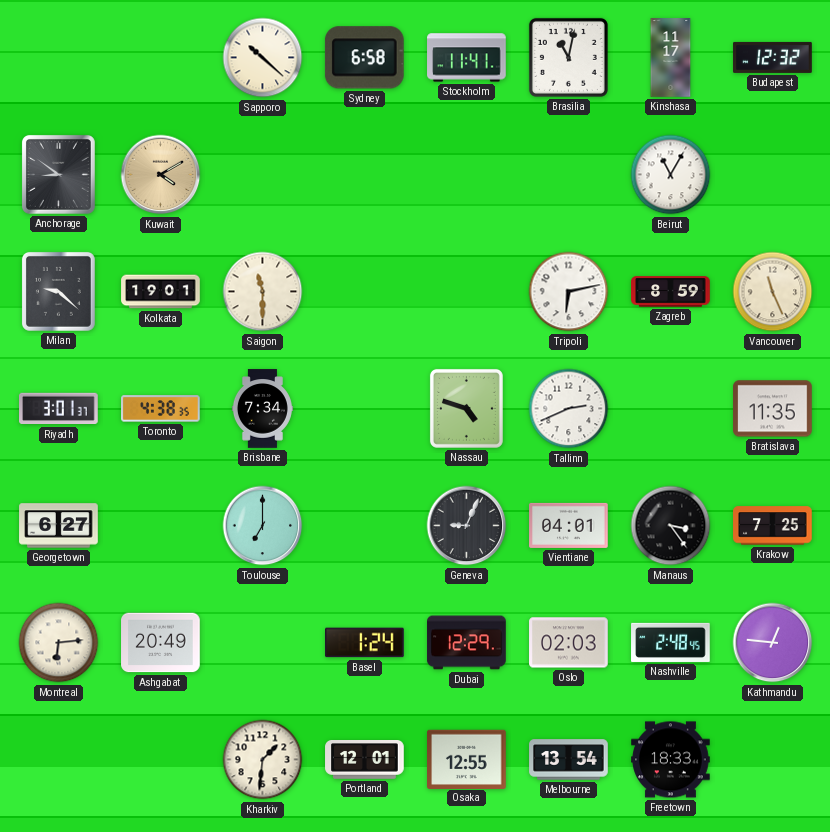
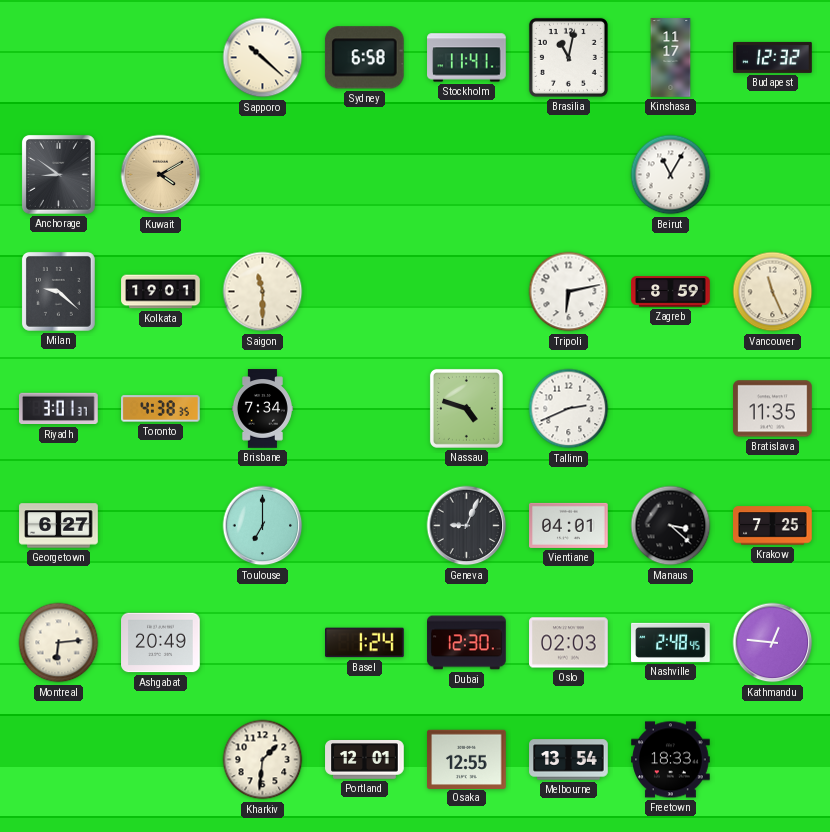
Manaus: 3:24 -> 3:22 (671, 526)
Dubai: 12:29 -> 12:30 (467, 643)
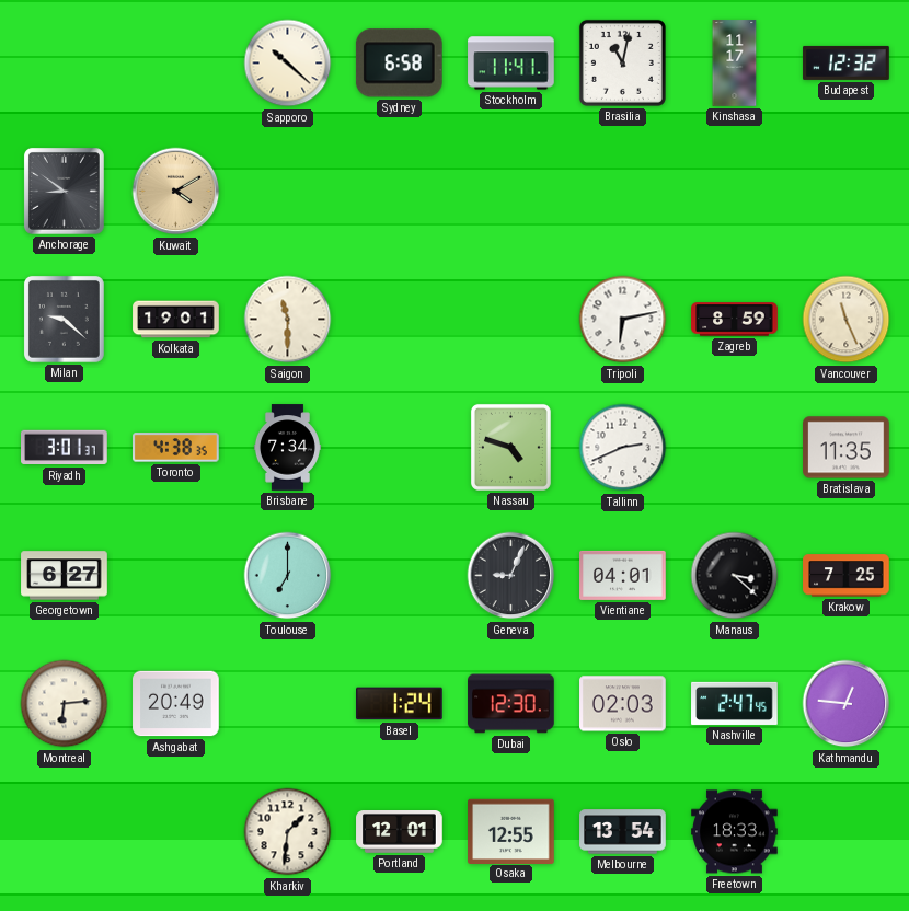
Beirut: 11:05 -> none (671, 175)
Nashville: 2:48 -> 2:47 (735, 703)
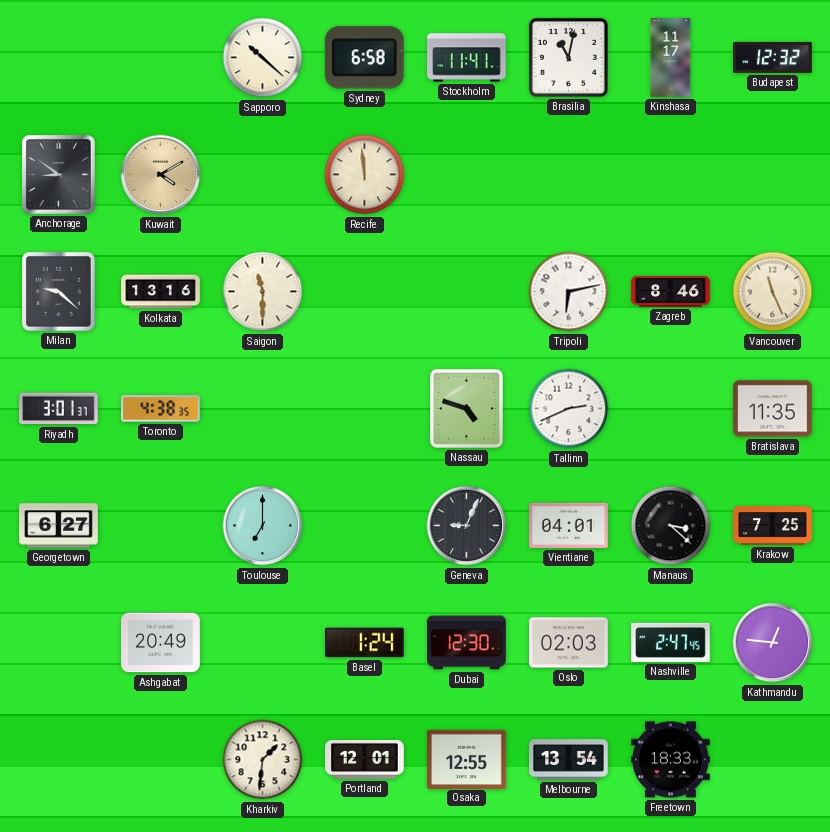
Recife: none -> 11:59 (365, 175)
Kolkata: 19:01 -> 13:16 (161, 292)
Zagreb: 8:59 -> 8:46 (671, 292)
Brisbane: 7:34 -> none (287, 448)
Montreal: 6:14 -> none (65, 704)
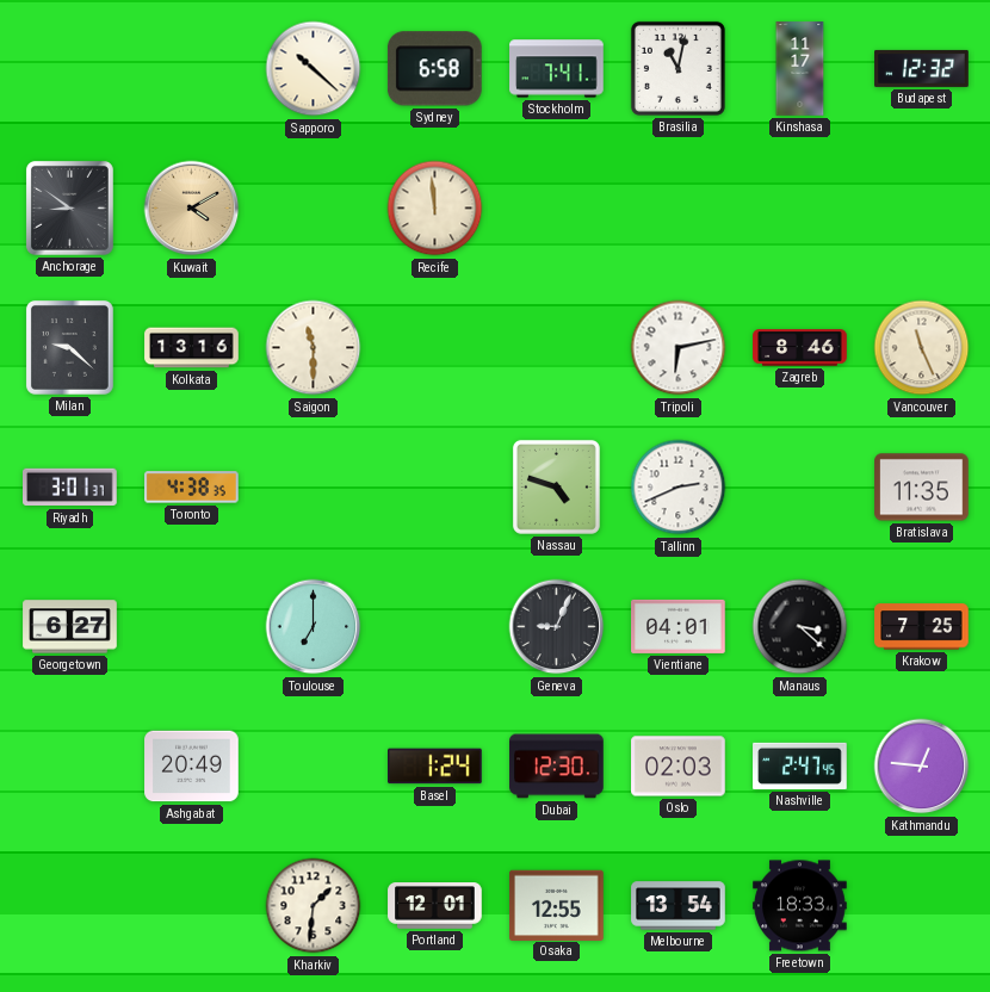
Stockholm: 11:41 -> 7:41 (557, 69)
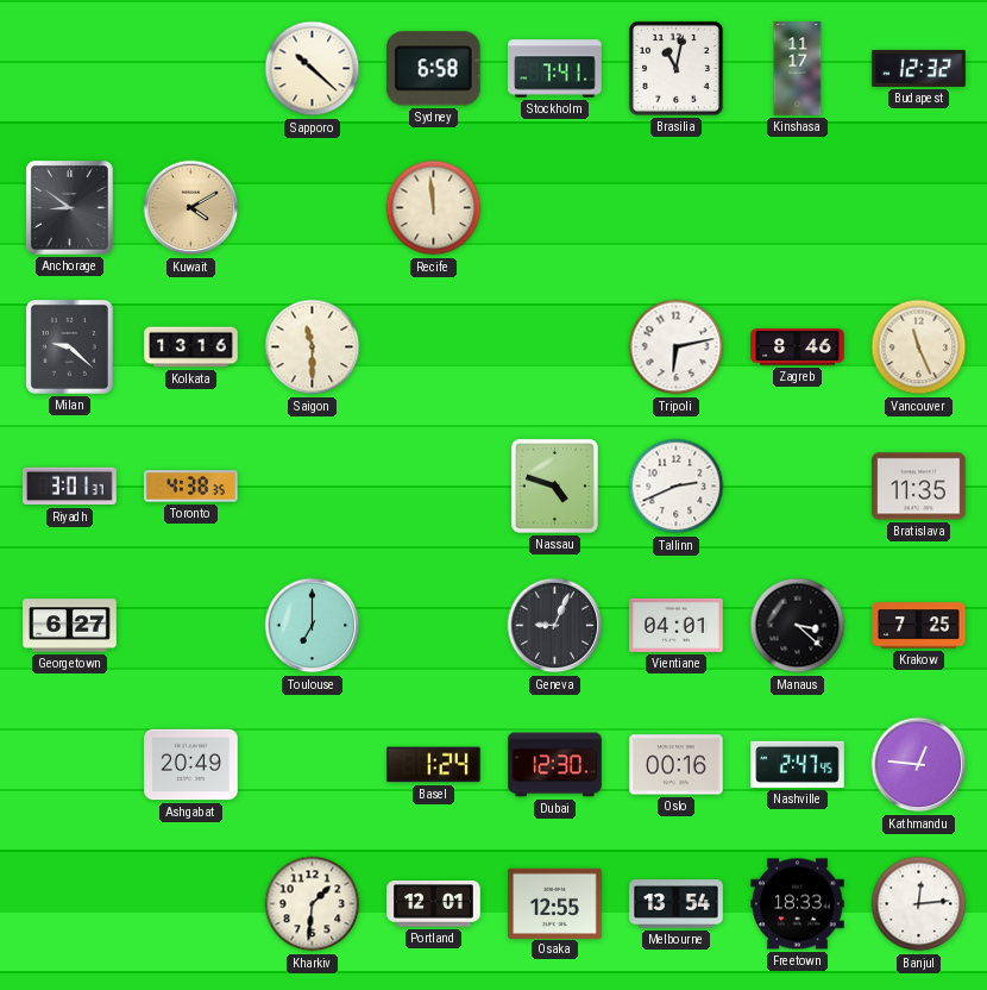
Oslo: 02:03 -> 00:16 (677, 765)
Banjul: none -> 12:14 (919, 904)
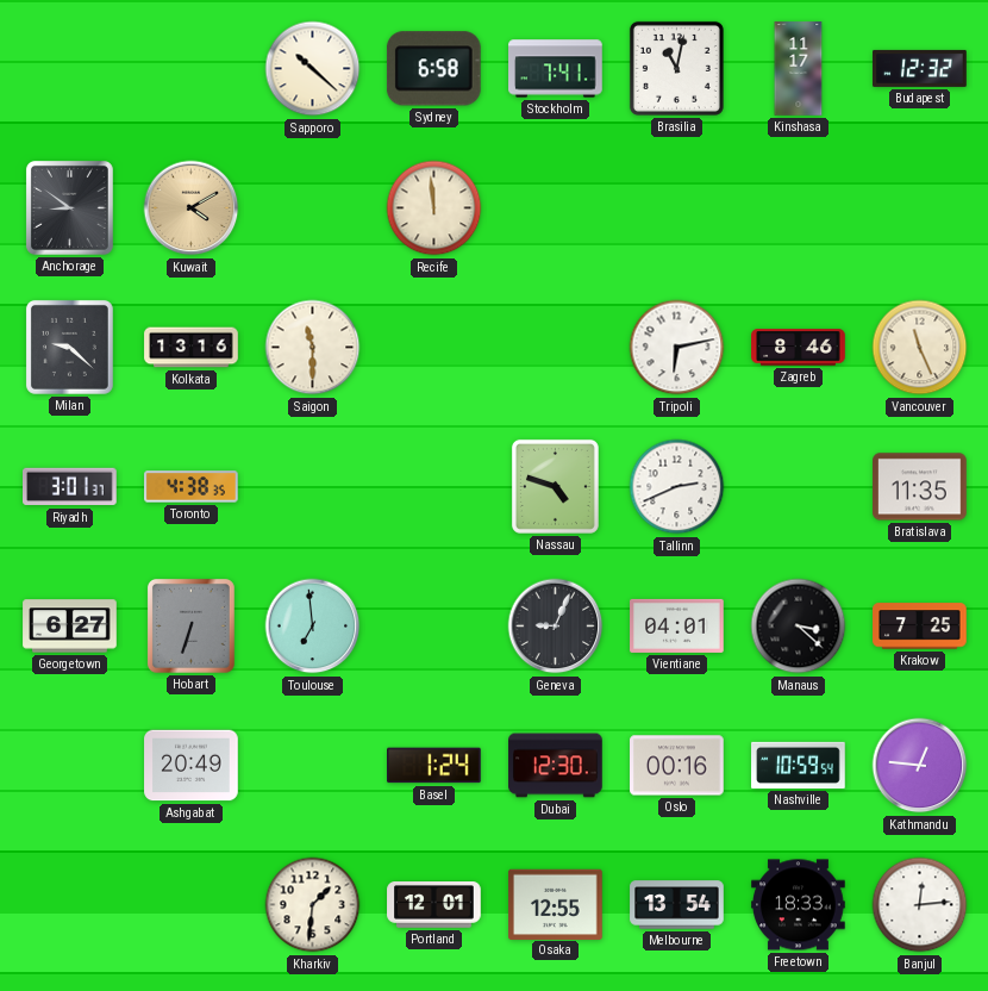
Hobart: none -> 6:33 (190, 625)
Toulouse: 7:00 -> 6:59 (313, 627)
Nashville: 2:47 -> 10:59 (799, 765)
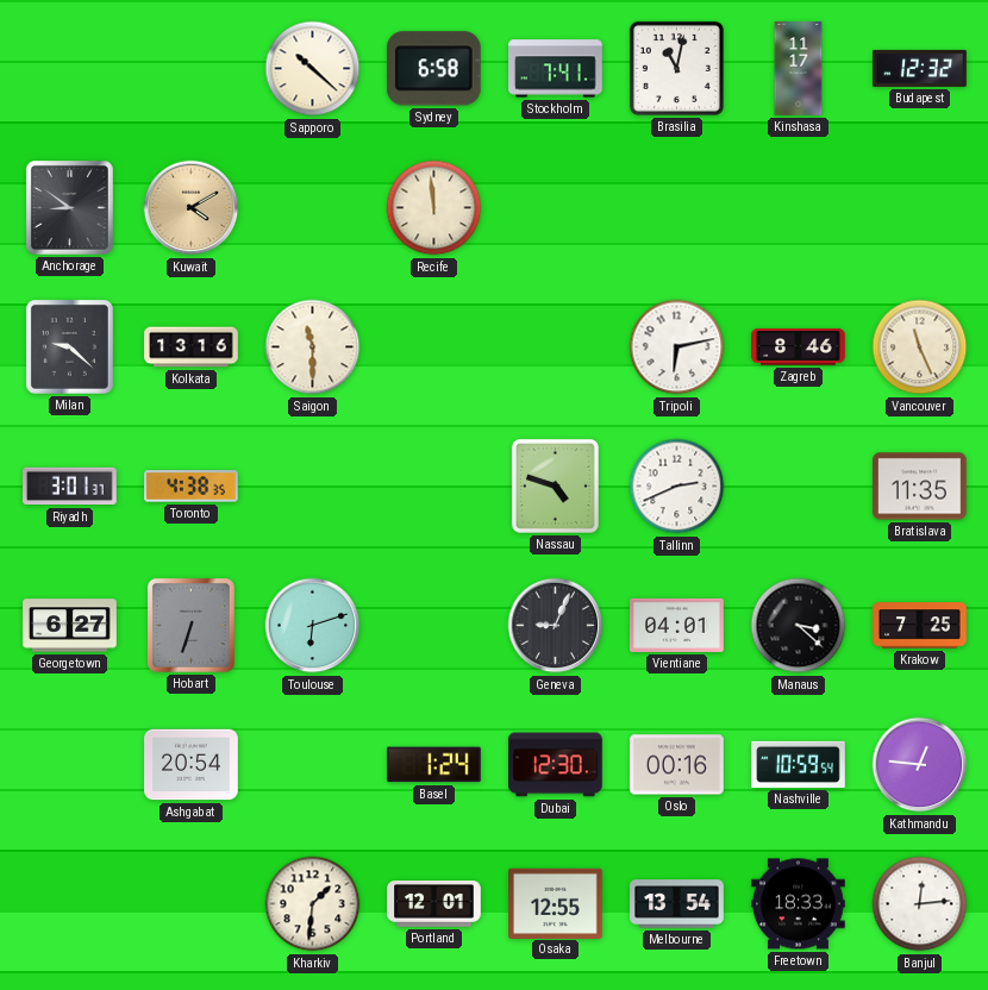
Toulouse: 6:59 -> 6:12 (313, 626)
Ashgabat: 20:49 -> 20:54 (192, 765)
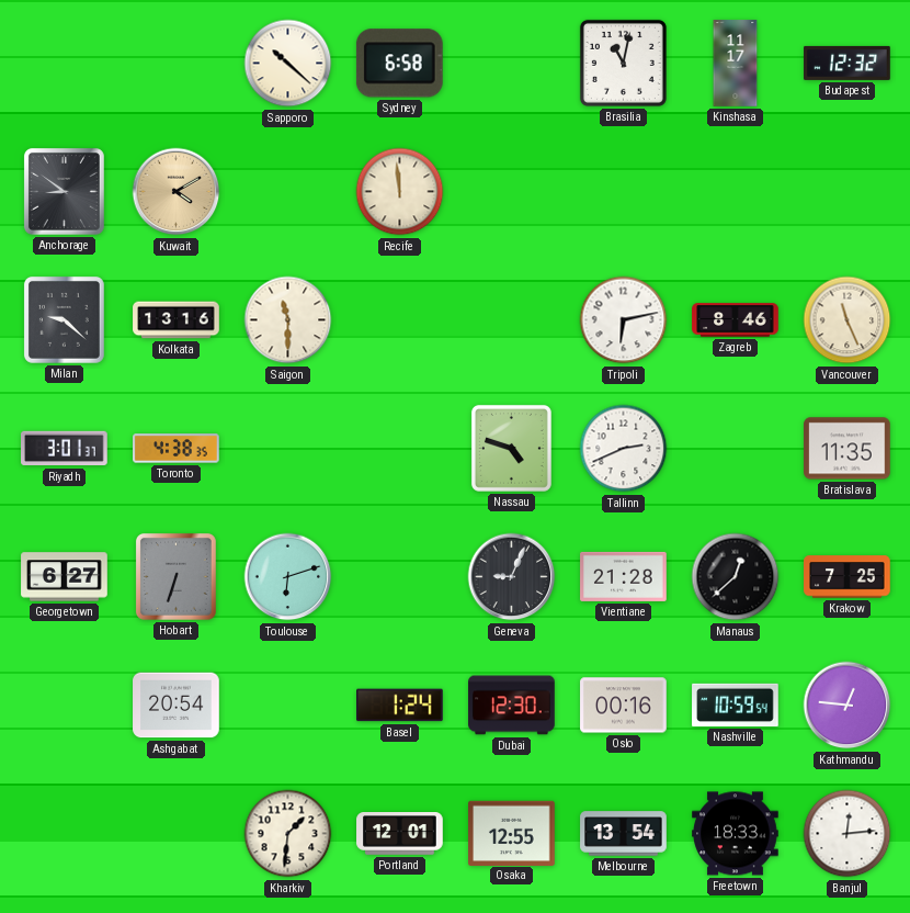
Stockholm: 7:41 -> none (556, 69)
Vientiane: 04:01 -> 21:28 (624, 576)
Manaus: 3:22 -> 12:38 (736, 577)
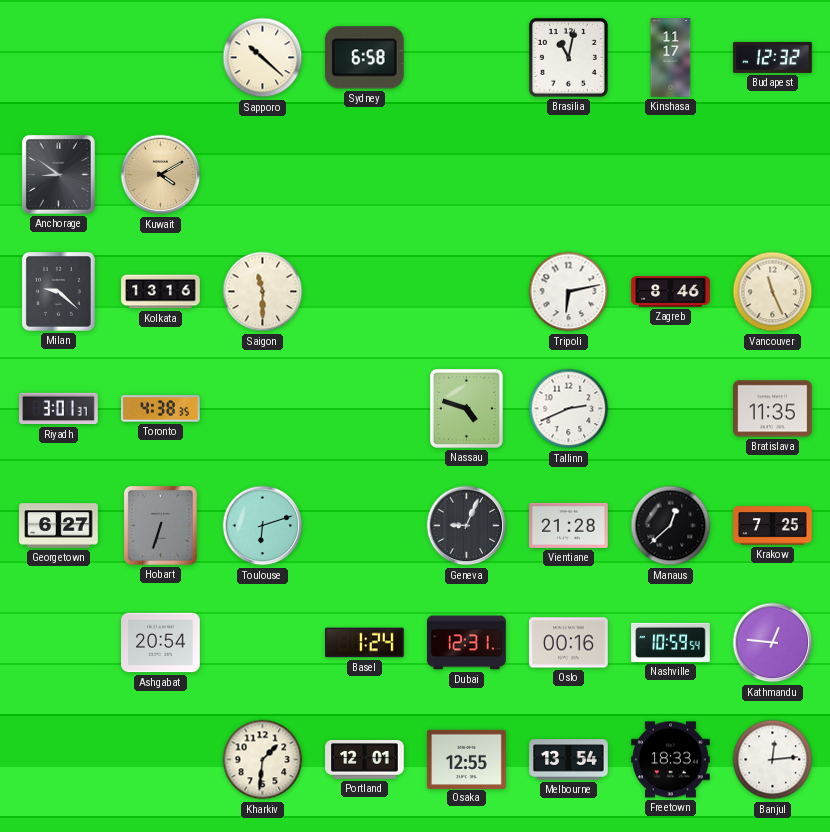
Recife: 11:59 -> none (400, 192)
Dubai: 12:30 -> 12:31 (467, 643)
